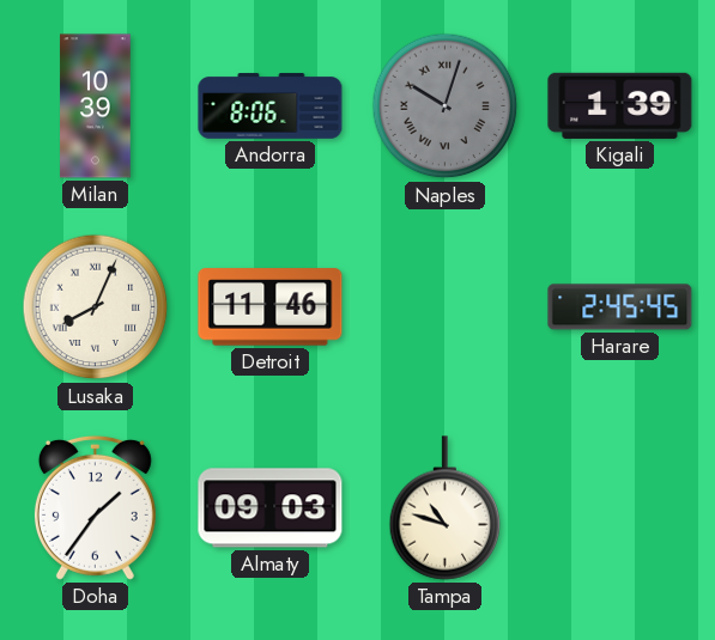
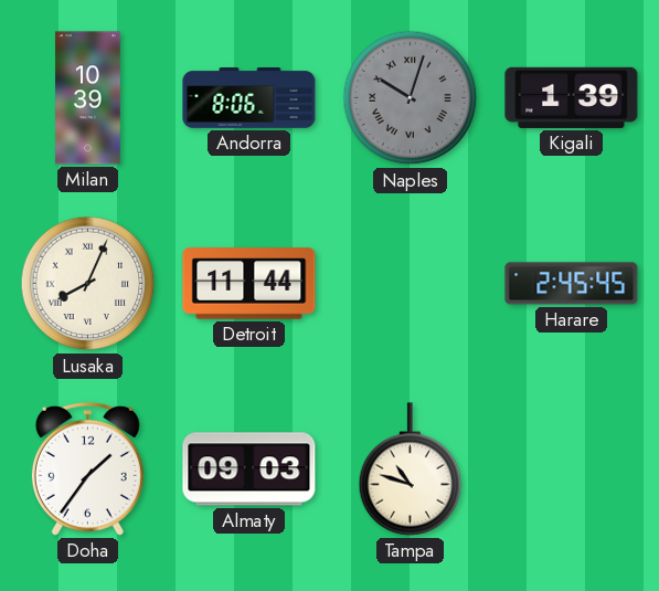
Detroit: 11:46 -> 11:44 (249, 284)
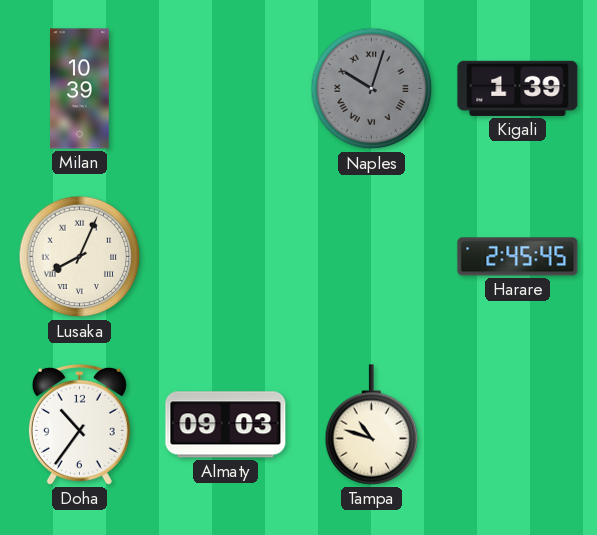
Andorra: 8:06 -> none (249, 98)
Detroit: 11:44 -> none (249, 284)
Doha: 1:36 -> 10:36 (79, 424)
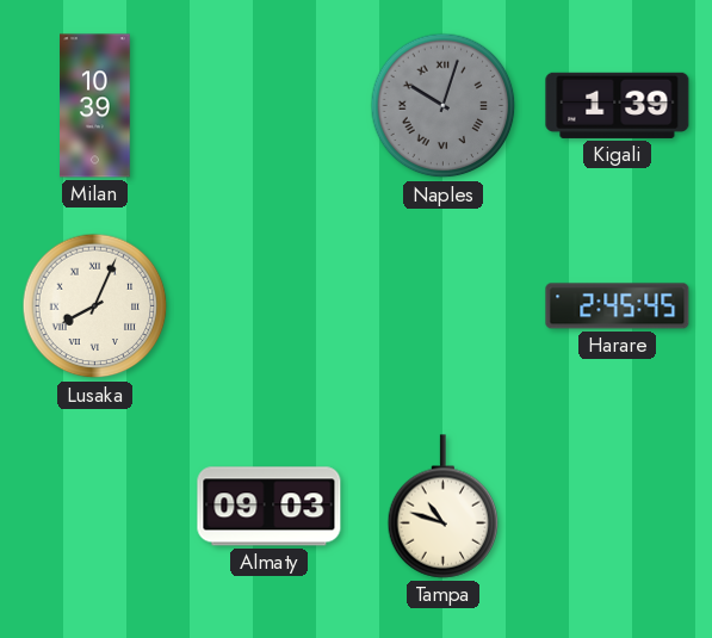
Doha: 10:36 -> none (79, 424)
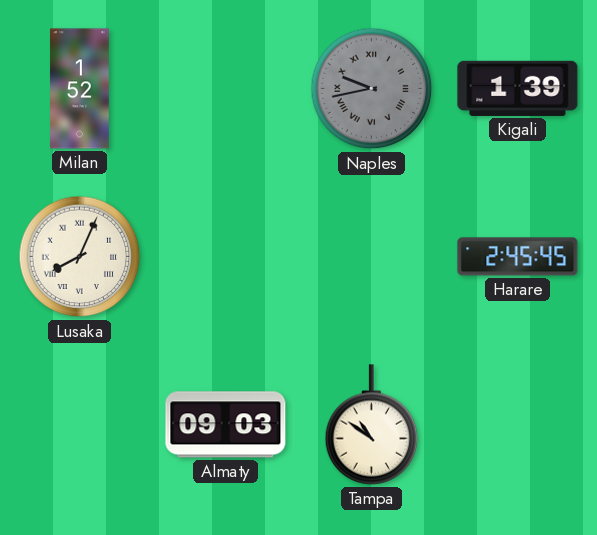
Milan: 10:39 -> 1:52 (80, 89)
Naples: 10:03 -> 9:43 (372, 89)
Tampa: 10:48 -> 10:51 (372, 425)
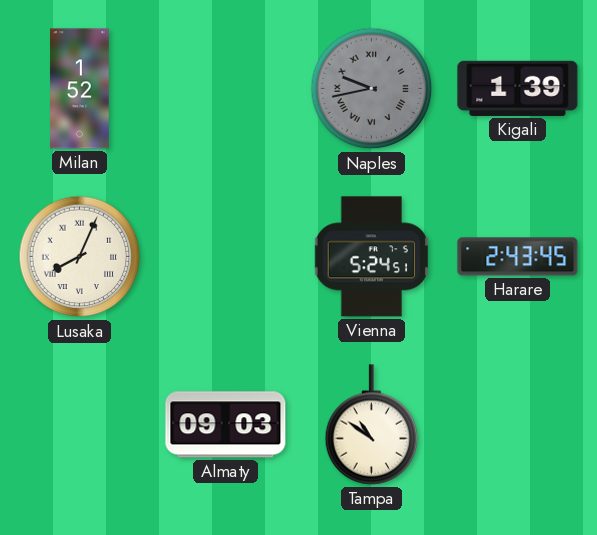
Vienna: none -> 5:24 (372, 257)
Harare: 2:45 -> 2:43 (518, 257)
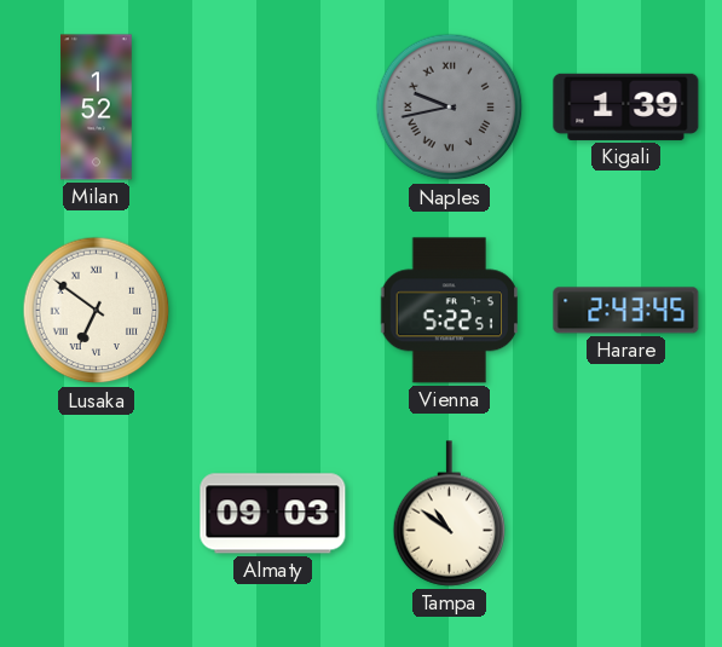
Lusaka: 8:04 -> 6:51 (97, 311)
Vienna: 5:24 -> 5:22 (450, 311)
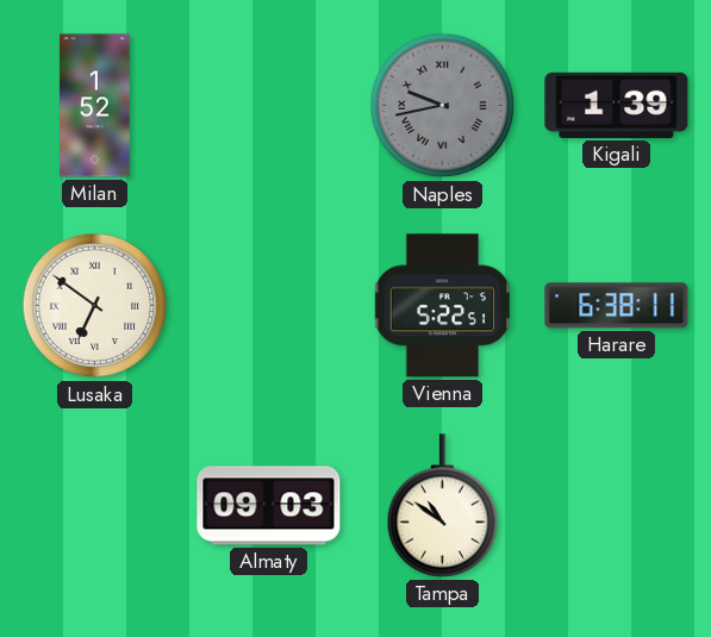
Harare: 2:43 -> 6:38 (617, 306)
